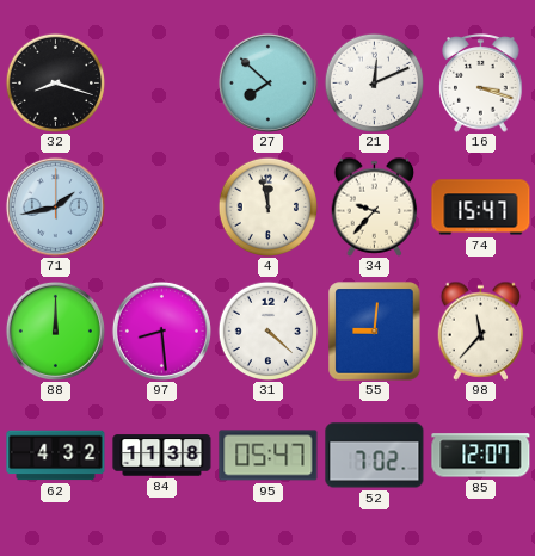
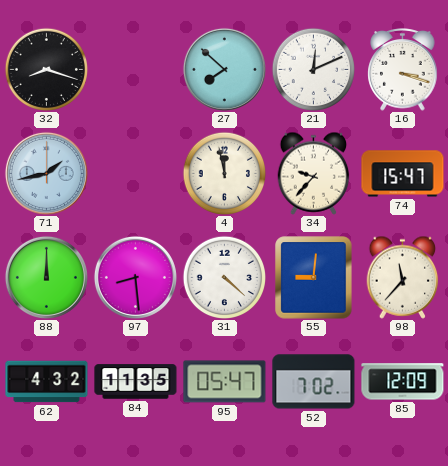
84: 11:38 -> 11:35 (136, 382)
85: 12:07 -> 12:09 (403, 382)
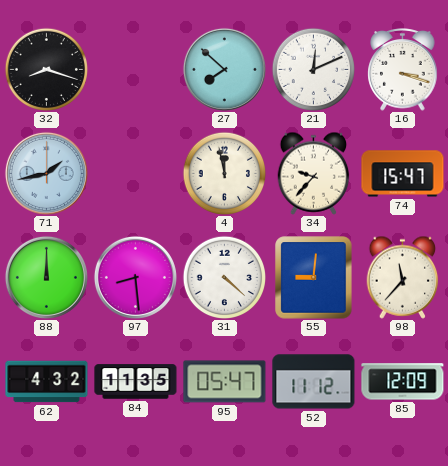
52: 7:02 -> 11:12 (314, 382)
